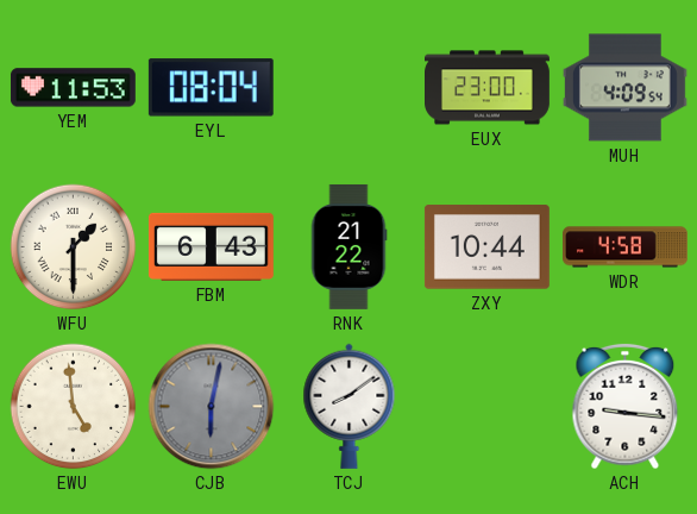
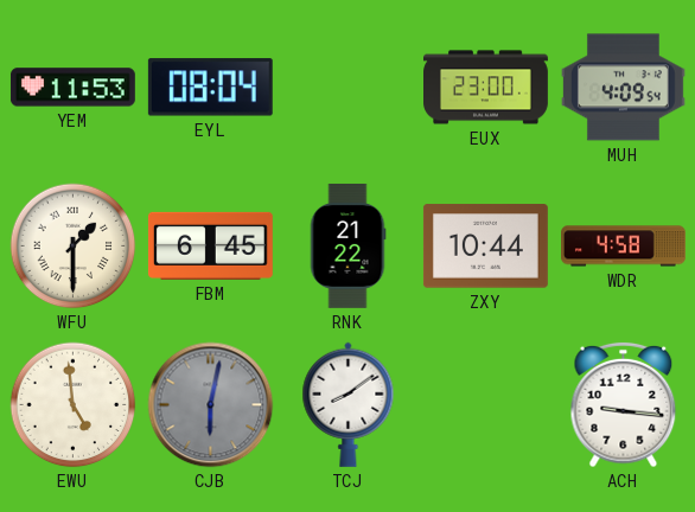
FBM: 6:43 -> 6:45 (210, 245)
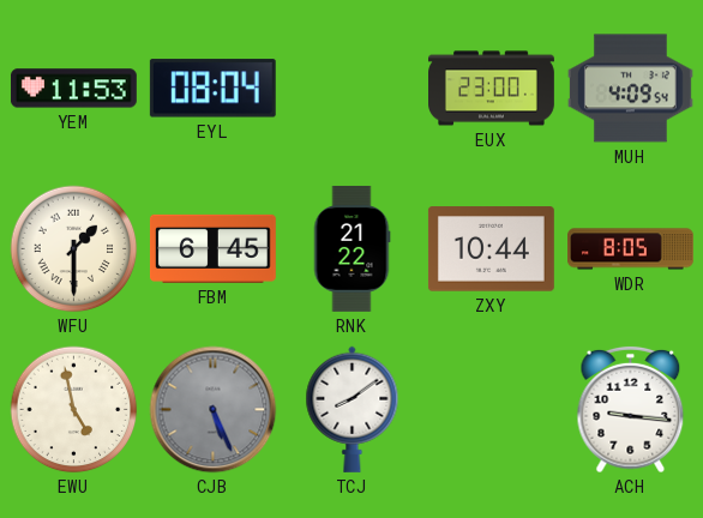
WDR: 4:58 -> 8:05 (631, 249)
EWU: 4:59 -> 4:58 (74, 410)
CJB: 6:02 -> 5:26 (214, 410)
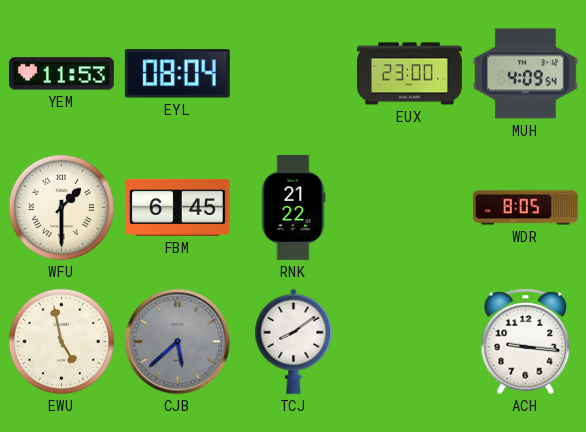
ZXY: 10:44 -> none (491, 249)
CJB: 5:26 -> 5:38 (178, 342)
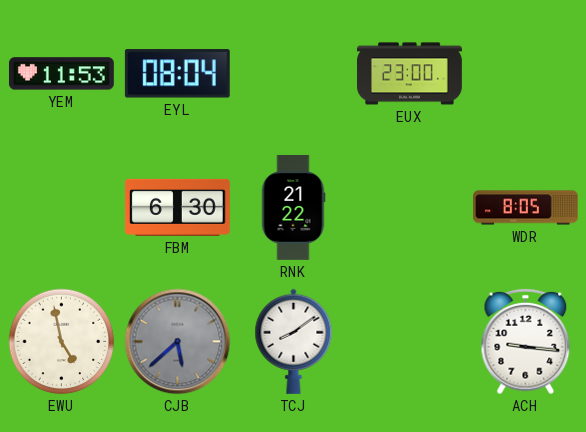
MUH: 4:09 -> none (525, 74)
WFU: 1:30 -> none (62, 208)
FBM: 6:45 -> 6:30 (177, 207)
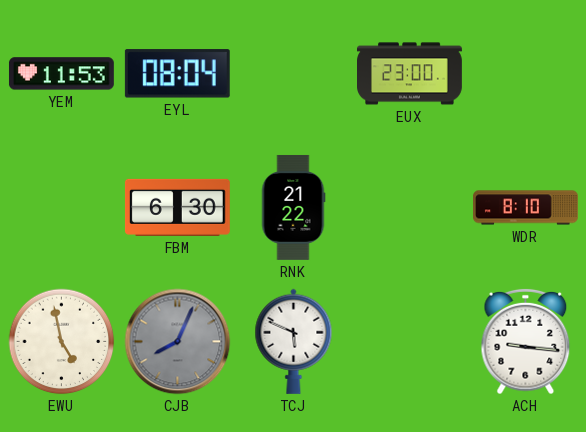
WDR: 8:05 -> 8:10 (526, 208)
CJB: 5:38 -> 8:04 (178, 342)
TCJ: 8:09 -> 5:49 (294, 341)
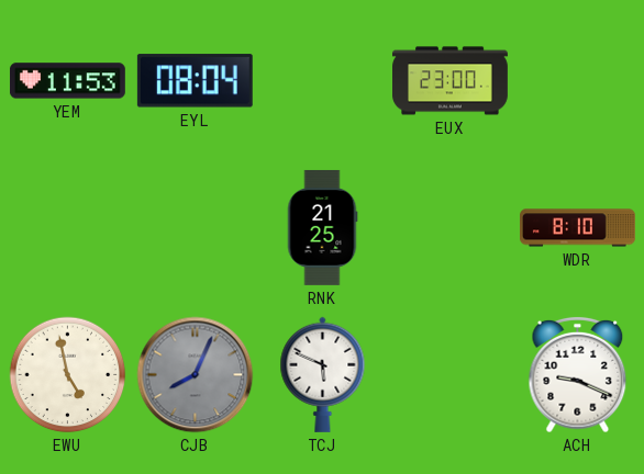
FBM: 6:30 -> none (177, 207)
RNK: 21:22 -> 21:25 (322, 227)
ACH: 9:16 -> 9:19 (578, 375)
